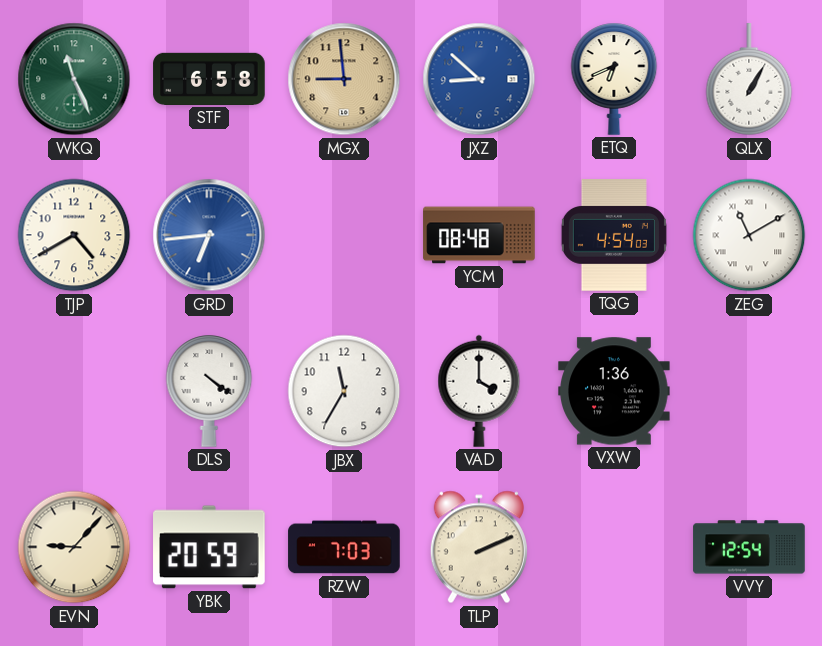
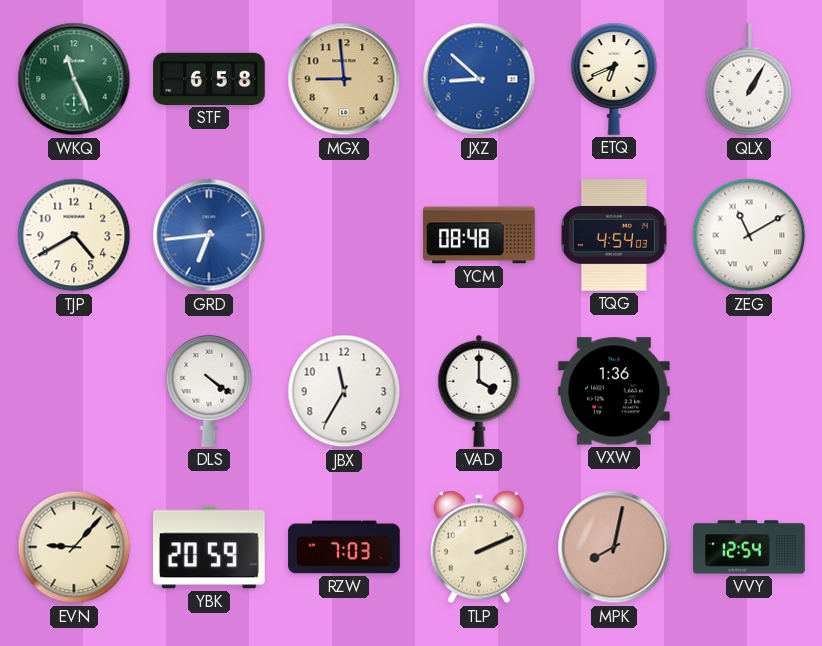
MPK: none -> 8:02 (614, 547)
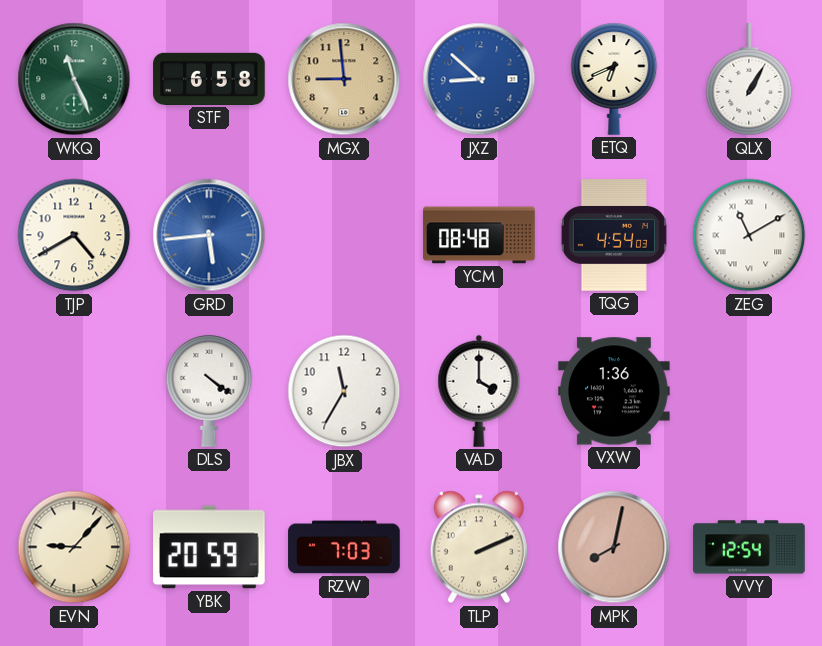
GRD: 6:44 -> 5:44 (209, 235)
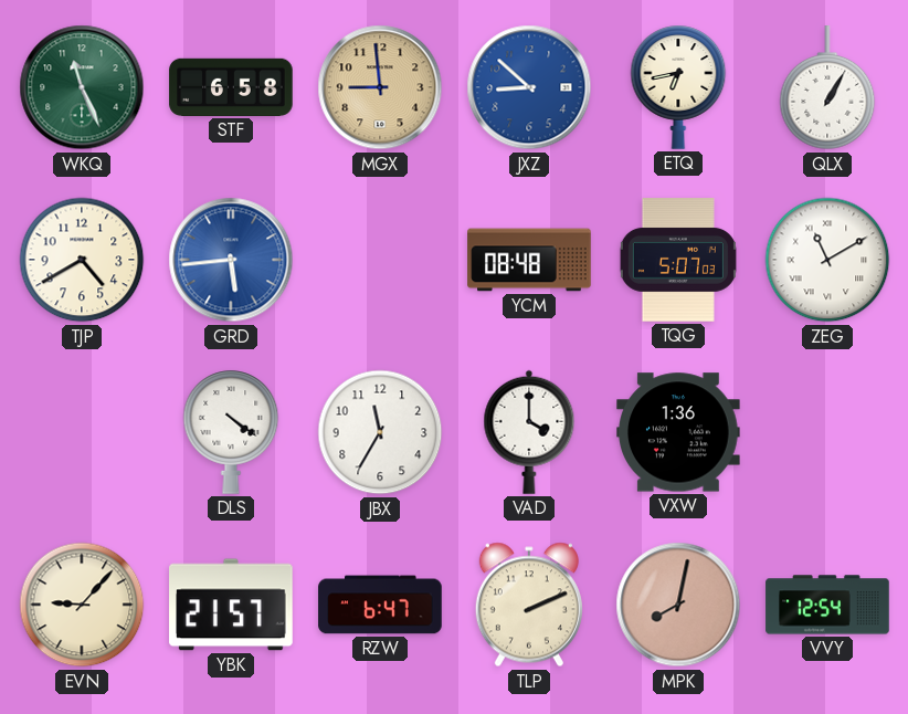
ETQ: 6:41 -> 6:43 (678, 87)
TQG: 4:54 -> 5:07 (678, 260)
YBK: 20:59 -> 21:57 (231, 605)
RZW: 7:03 -> 6:47 (380, 605)
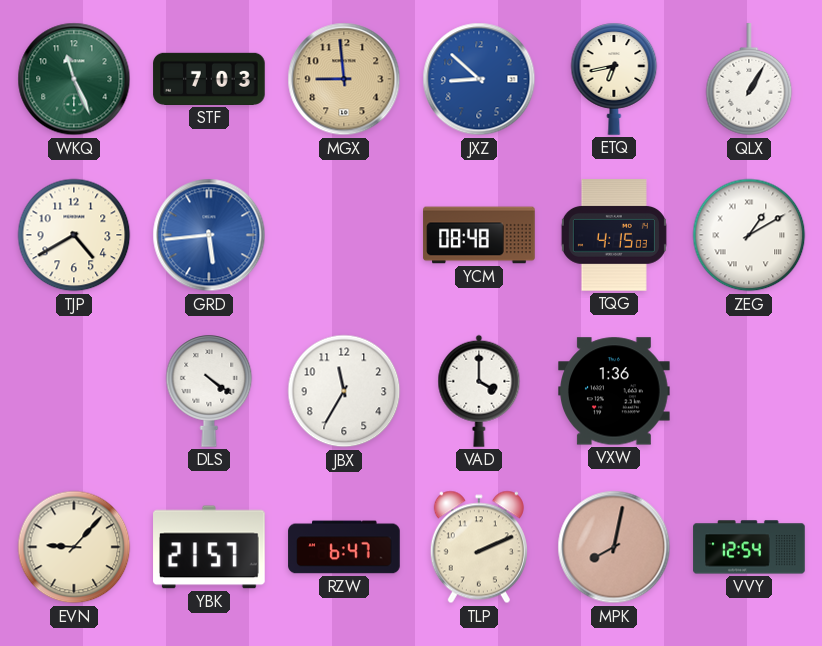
STF: 6:58 -> 7:03 (209, 79)
TQG: 5:07 -> 4:15 (614, 235)
ZEG: 11:10 -> 1:10 (749, 235)
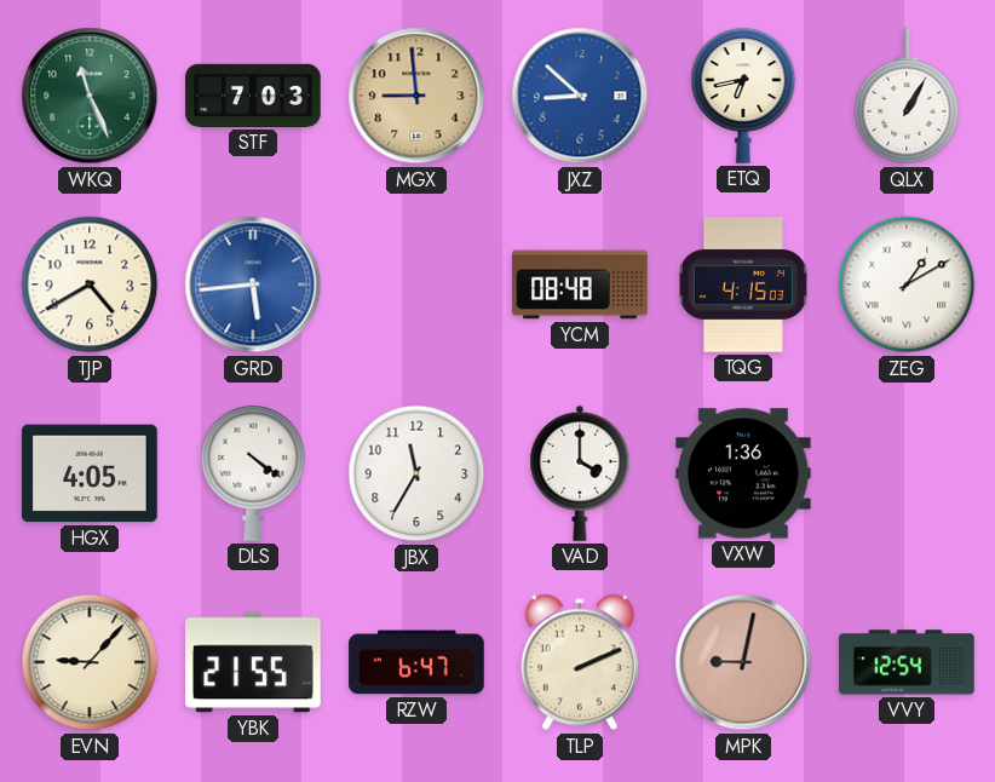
HGX: none -> 4:05 (90, 473)
YBK: 21:57 -> 21:55 (253, 662)
MPK: 8:02 -> 9:02 (743, 662)
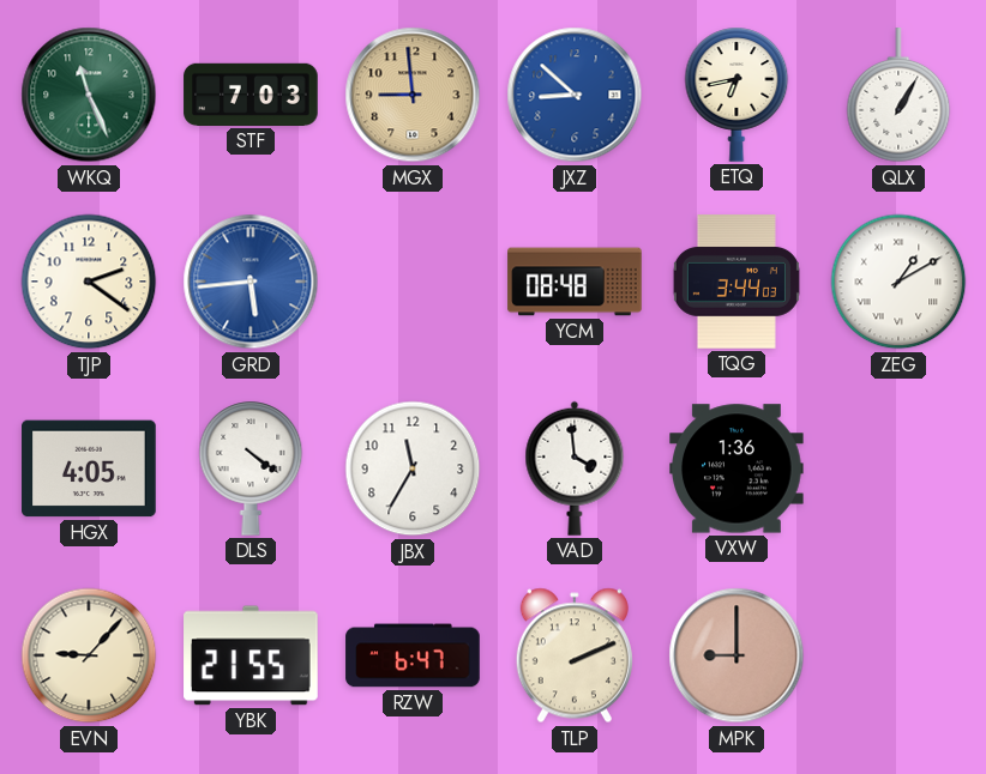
TJP: 4:40 -> 2:21 (89, 282)
TQG: 4:15 -> 3:44 (737, 282)
VAD: 4:00 -> 3:59 (575, 468)
MPK: 9:02 -> 9:00 (737, 655)
VVY: 12:54 -> none (907, 662)
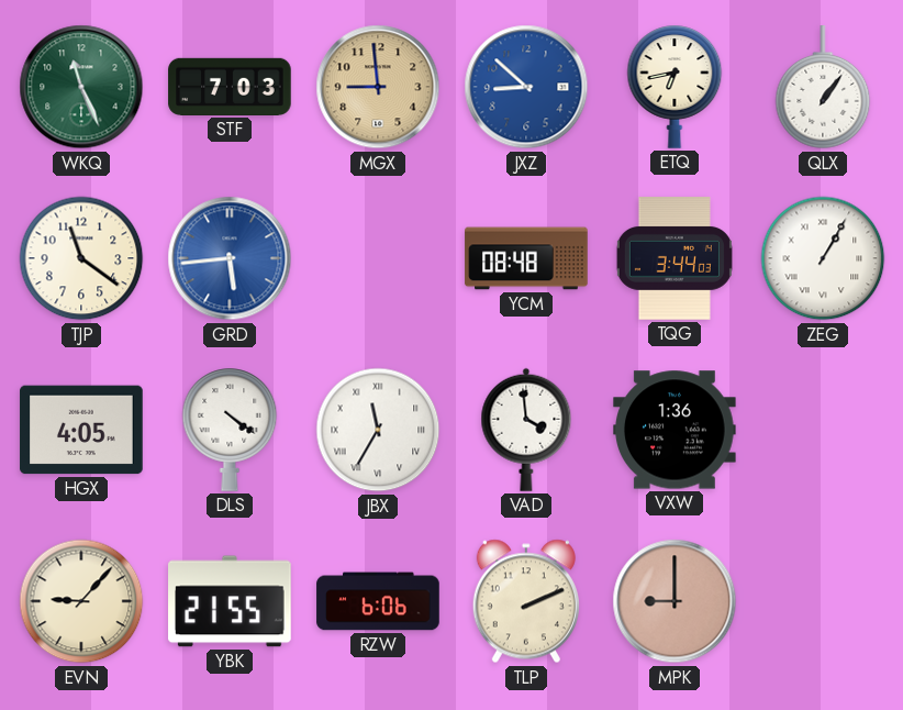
QLX: 1:05 -> 1:06 (823, 88)
TJP: 2:21 -> 11:21 (81, 258)
ZEG: 1:10 -> 1:05 (823, 258)
JBX numerals: Arabic -> Roman (378, 430)
RZW: 6:47 -> 6:06 (378, 601)
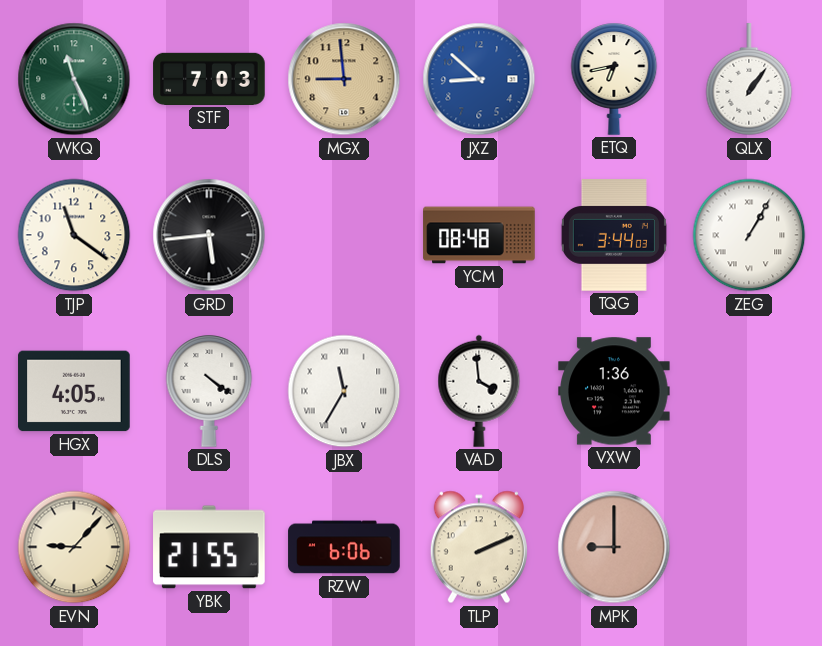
GRD dial: blue -> black (209, 235)
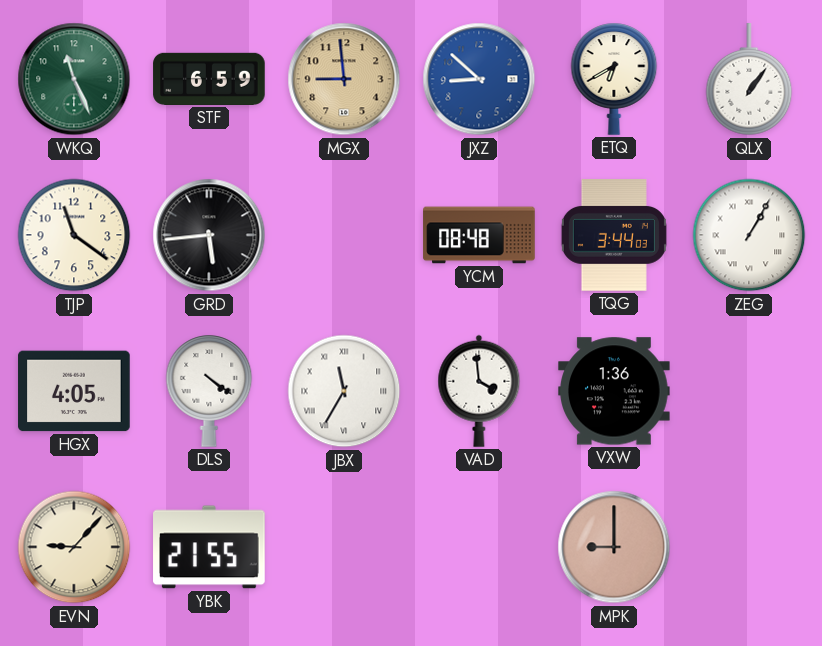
STF: 7:03 -> 6:59 (209, 79)
ETQ: 6:43 -> 6:40 (614, 79)
RZW: 6:06 -> none (344, 547)
TLP: 2:11 -> none (479, 547)
